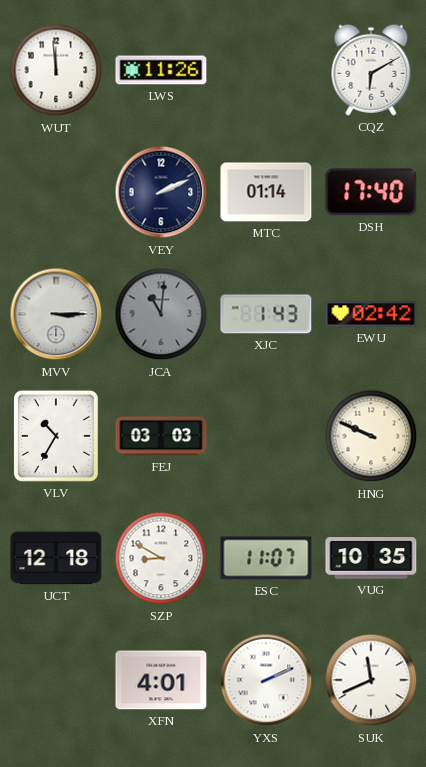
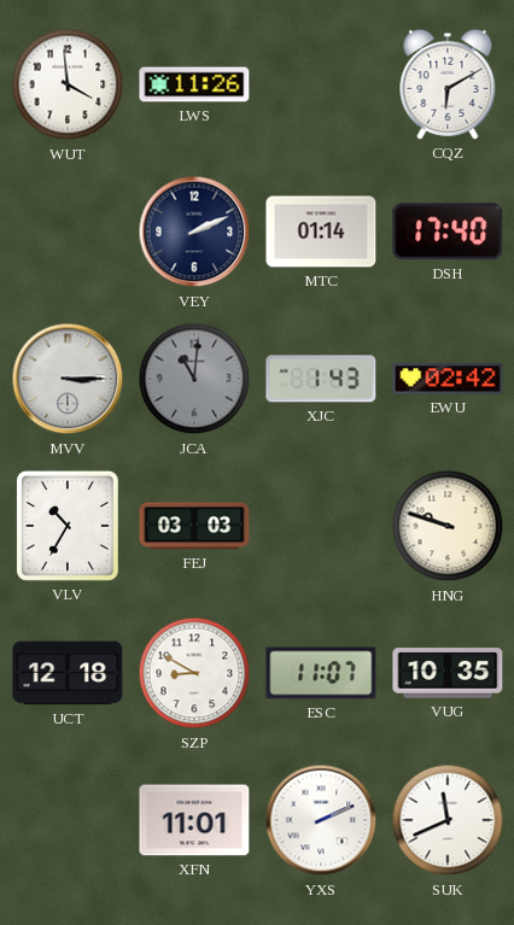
WUT: 11:59 -> 3:59 (68, 84)
HNG: 9:49 -> 9:48 (448, 526)
XFN: 4:01 -> 11:01 (194, 820)
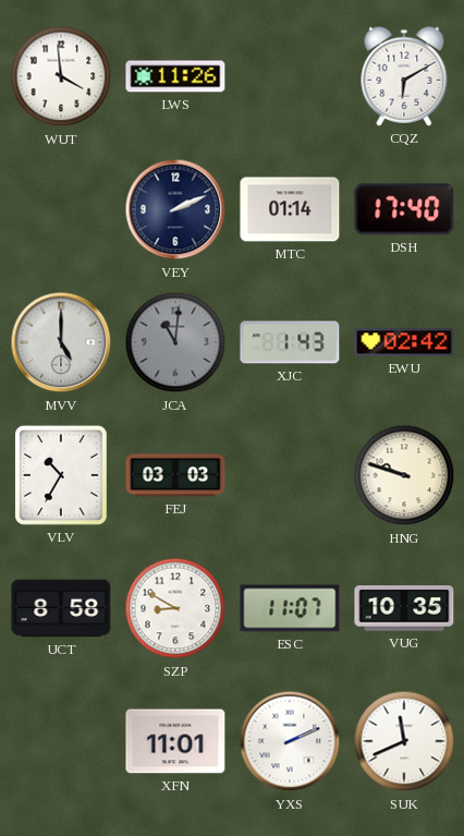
MVV: 3:15 -> 5:00 (61, 342)
UCT: 12:18 -> 8:58 (61, 608)
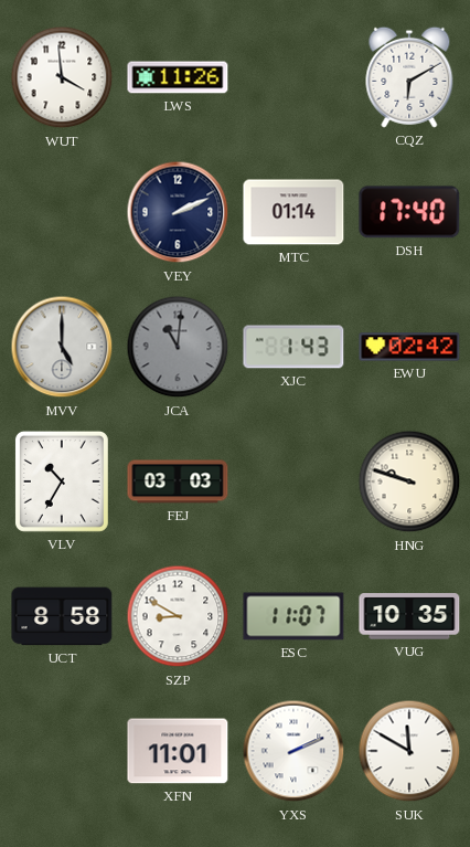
SUK: 11:41 -> 11:50 (409, 751)
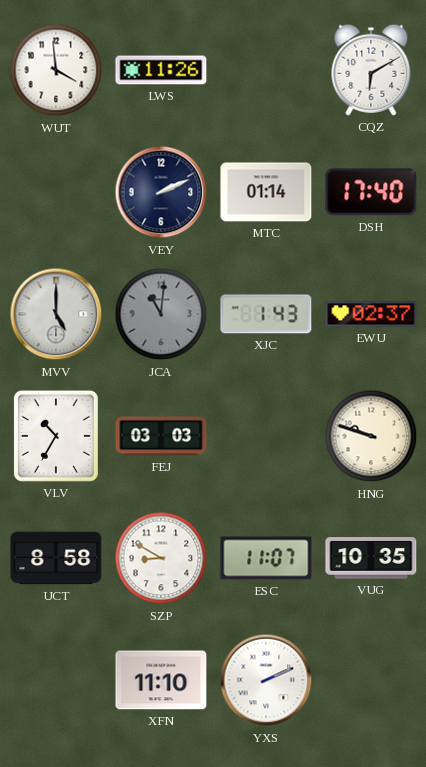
EWU: 02:42 -> 02:37 (371, 314)
XFN: 11:01 -> 11:10 (161, 680)
SUK: 11:50 -> none (409, 751)
